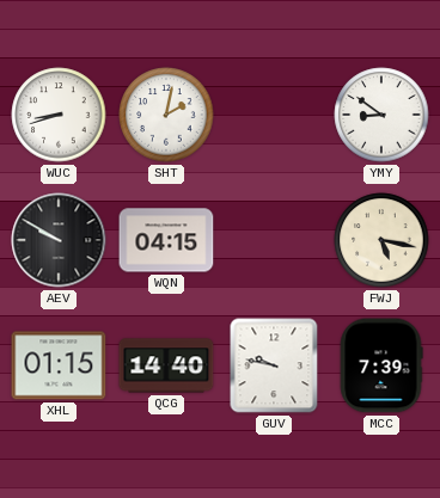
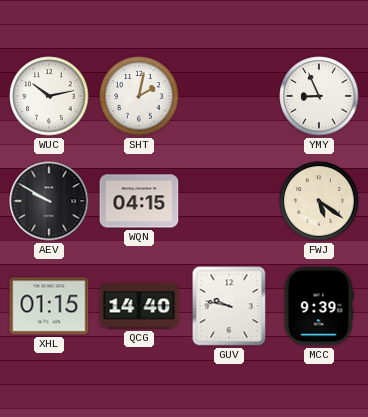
WUC: 8:42 -> 10:13 (49, 96)
YMY: 8:51 -> 8:56 (319, 96)
FWJ: 5:17 -> 5:21 (319, 201)
MCC: 7:39 -> 9:39 (319, 306)
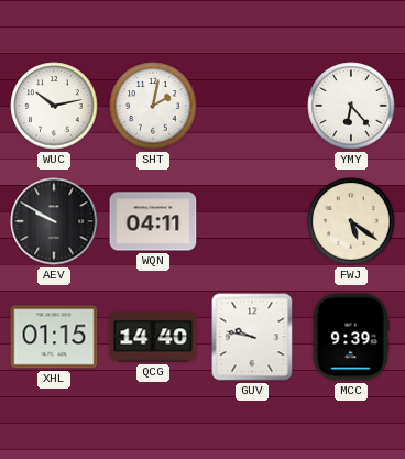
YMY: 8:56 -> 6:23 (351, 106)
WQN: 04:15 -> 04:11 (153, 221)
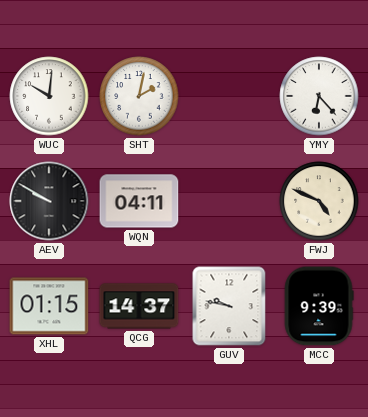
WUC: 10:13 -> 10:01 (49, 96)
FWJ: 5:21 -> 4:49 (319, 201)
QCG: 14:40 -> 14:37 (139, 306)
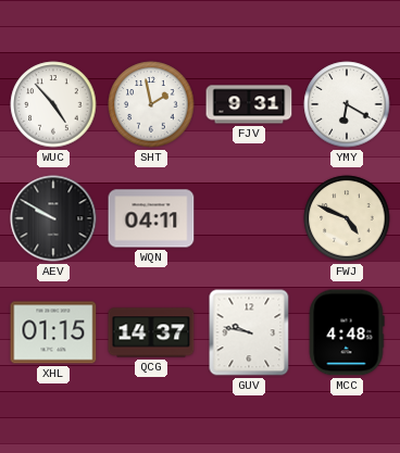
WUC: 10:01 -> 4:53 (53, 104)
SHT: 2:02 -> 1:58 (151, 104)
FJV: none -> 9:31 (249, 104)
YMY: 6:23 -> 6:20 (347, 104)
MCC: 9:39 -> 4:48 (347, 332)
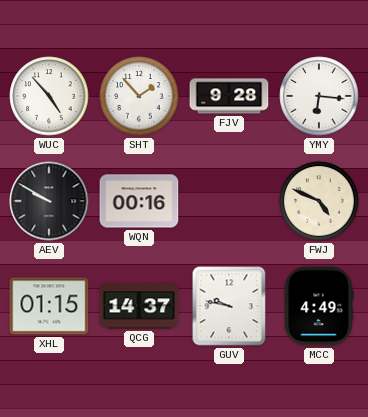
SHT: 1:58 -> 1:53 (139, 96)
FJV: 9:31 -> 9:28 (229, 96)
YMY: 6:20 -> 6:16 (319, 96)
WQN: 04:11 -> 00:16 (139, 201)
MCC: 4:48 -> 4:49 (319, 306)
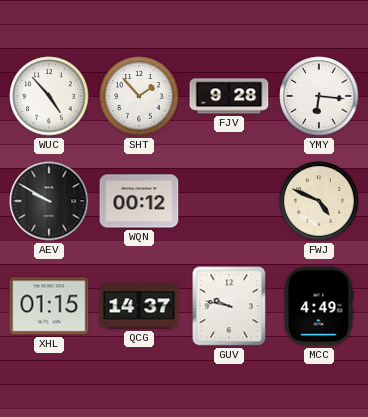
WQN: 00:16 -> 00:12 (139, 201)
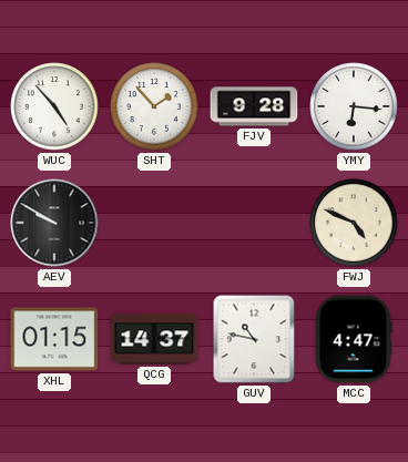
WQN: 00:12 -> none (139, 201)
GUV: 9:47 -> 10:47 (254, 339)
MCC: 4:49 -> 4:47 (354, 339)
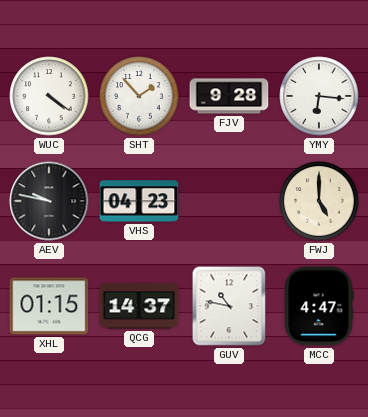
WUC: 4:53 -> 4:21 (49, 96)
AEV: 9:50 -> 9:47 (49, 201)
VHS: none -> 04:23 (139, 201)
FWJ: 4:49 -> 5:00 (319, 201)
